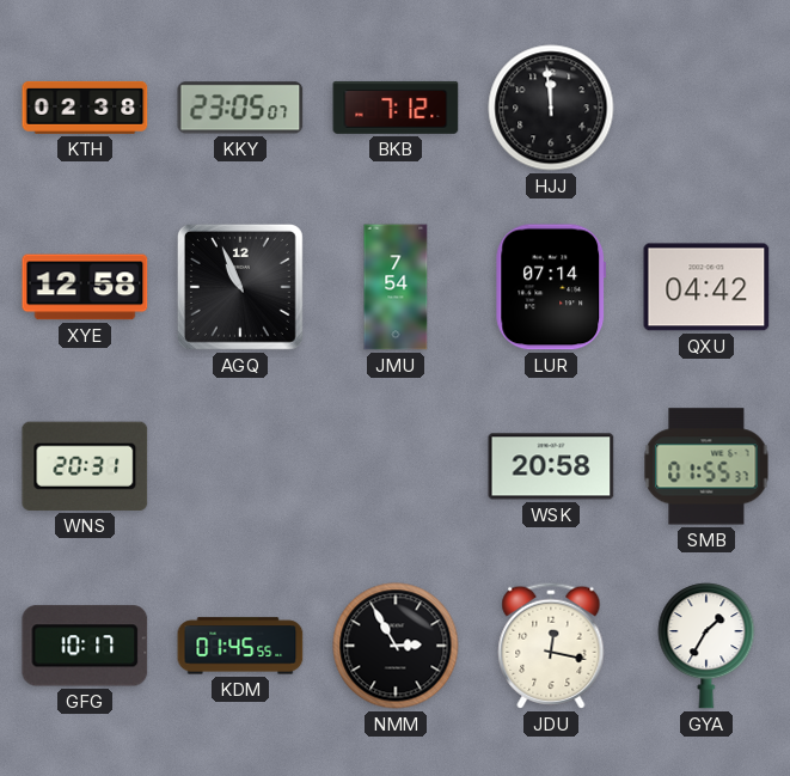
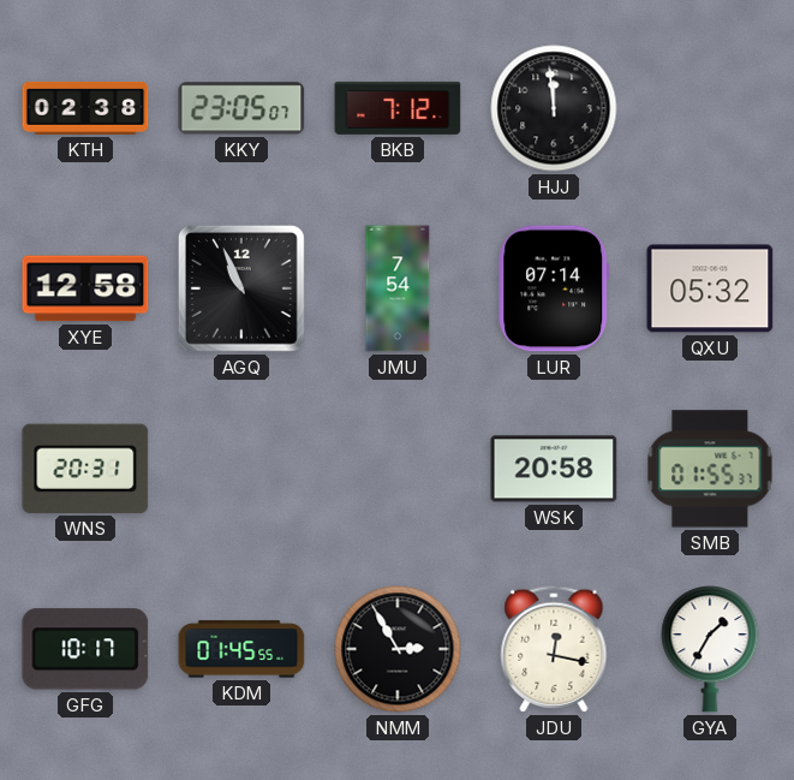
QXU: 04:42 -> 05:32 (710, 288)
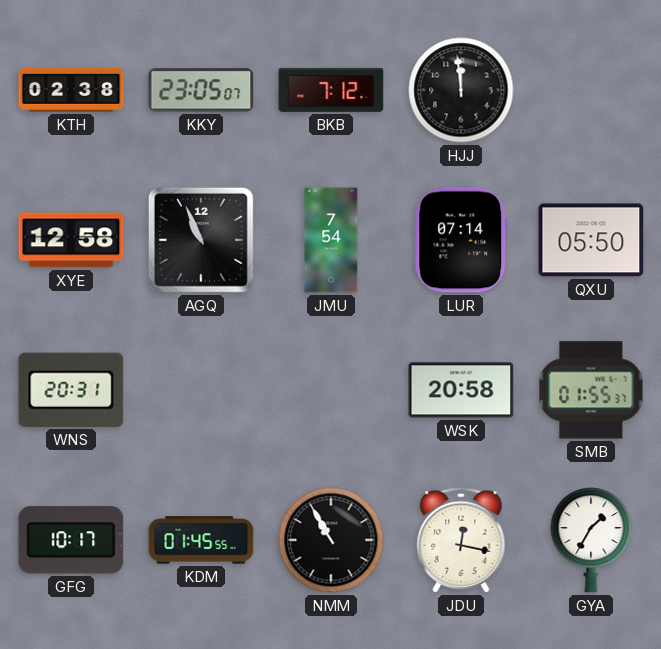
QXU: 05:32 -> 05:50 (591, 240)
NMM: 2:55 -> 10:55 (331, 540)
